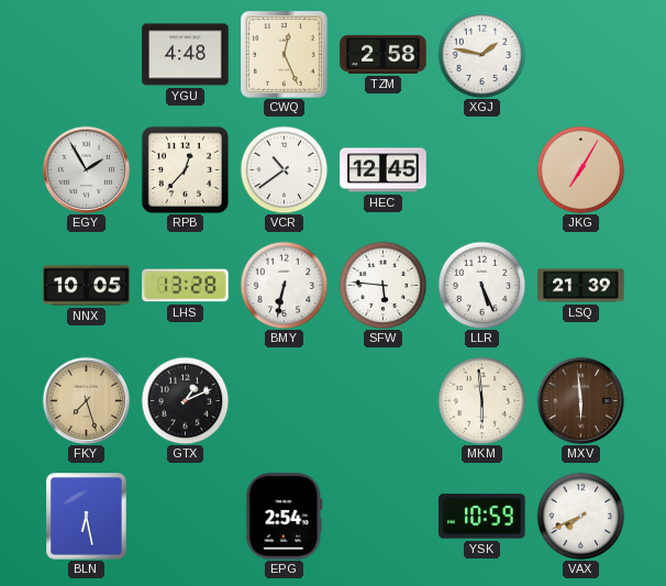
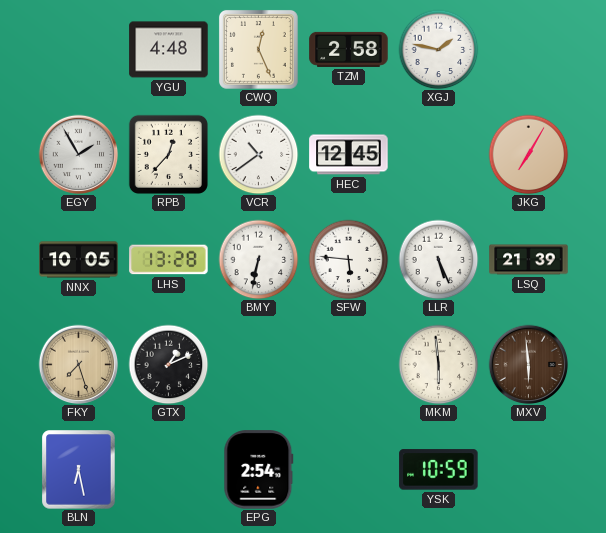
VAX: 7:41 -> none (580, 516)
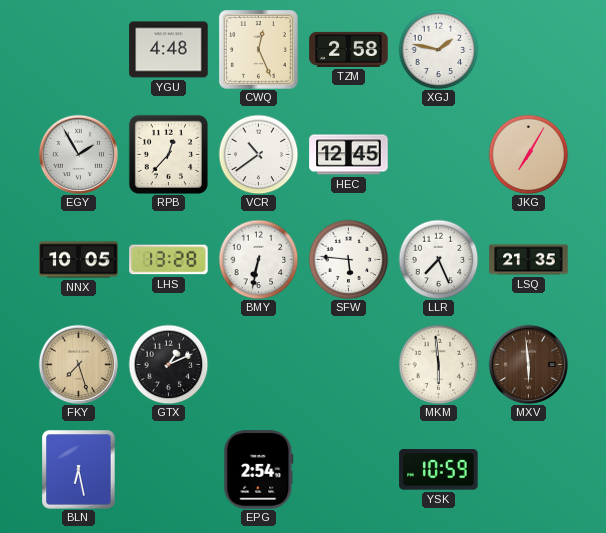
LLR: 5:26 -> 7:26 (438, 259)
LSQ: 21:39 -> 21:35 (529, 260)
